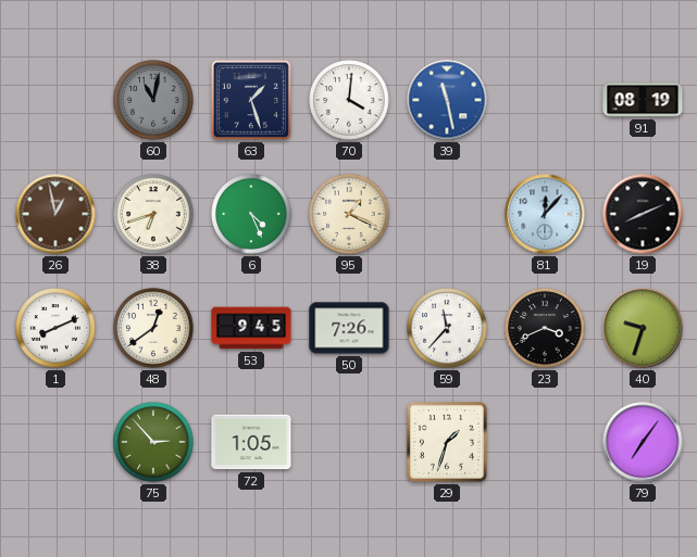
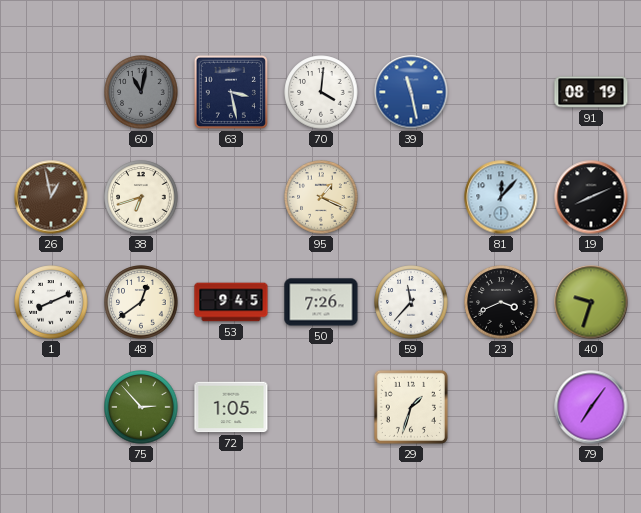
63: 1:27 -> 3:28 (231, 92)
6: 4:26 -> none (251, 214)
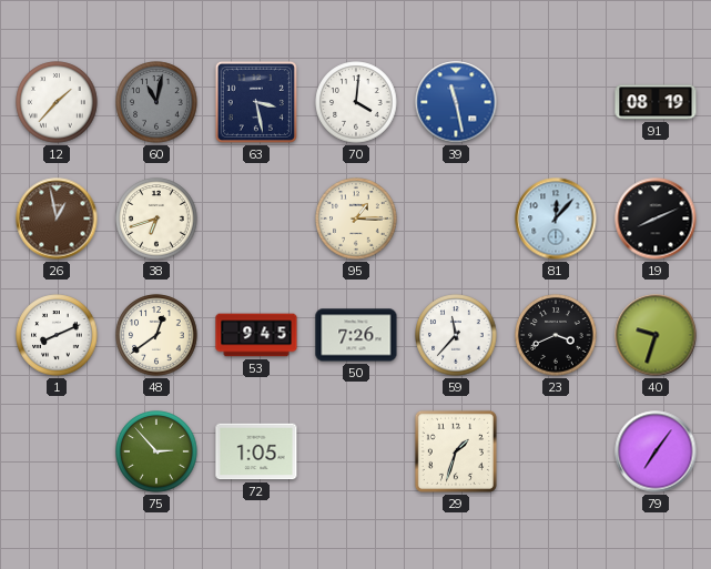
12: none -> 1:37 (57, 102)
95: 1:19 -> 1:15 (356, 219)
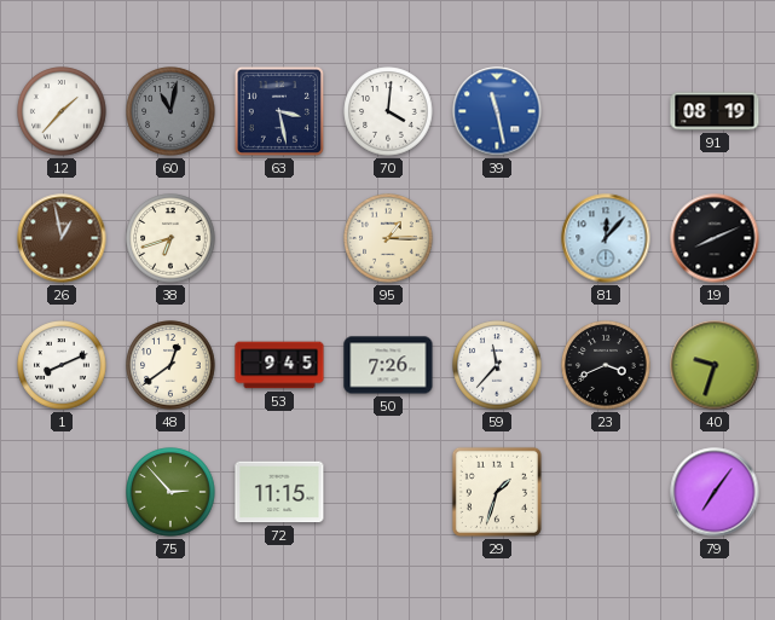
72: 1:05 -> 11:15 (279, 492)
